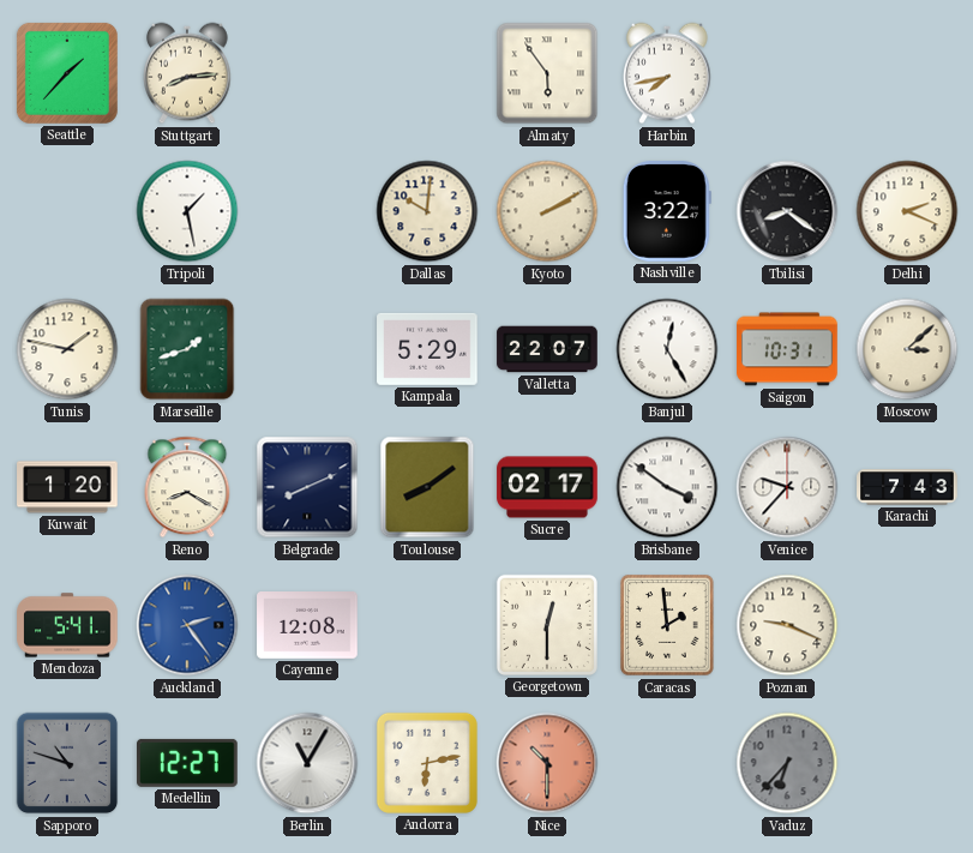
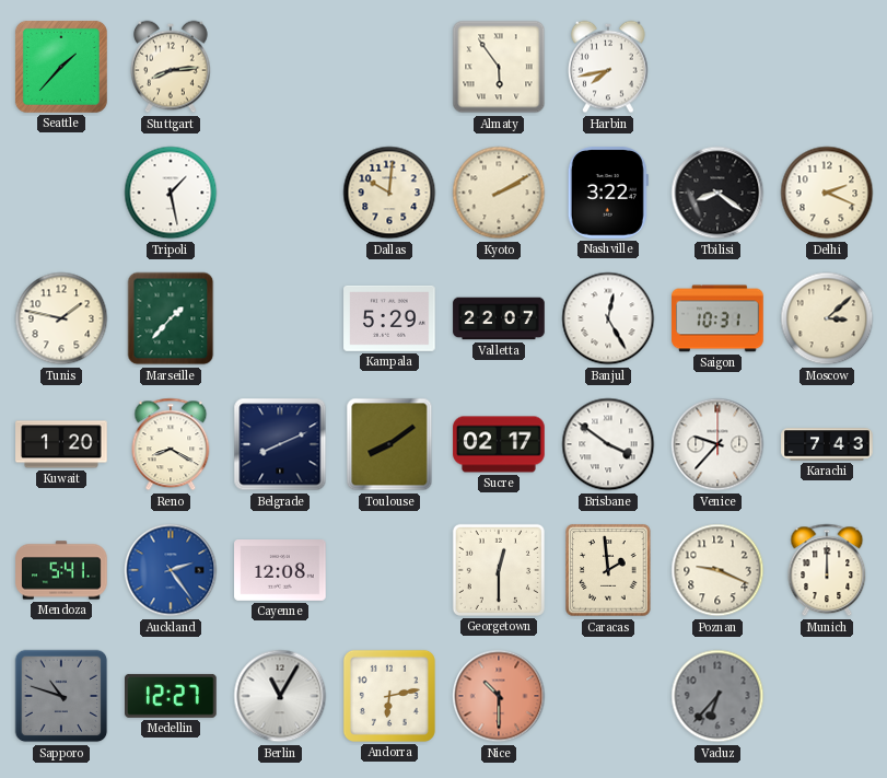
Marseille: 1:42 -> 1:37 (171, 318)
Munich: none -> 12:00 (827, 570)
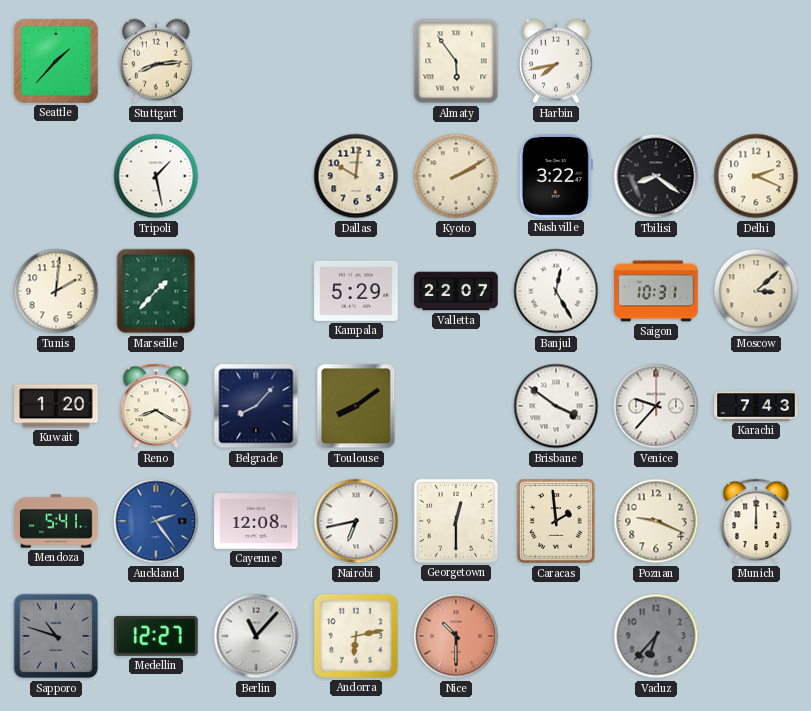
Tunis: 1:47 -> 2:01 (56, 291)
Belgrade: 8:11 -> 8:07 (256, 406)
Sucre: 02:17 -> none (499, 444)
Nairobi: none -> 6:43 (356, 521)
Berlin: 11:05 -> 11:07 (256, 636)
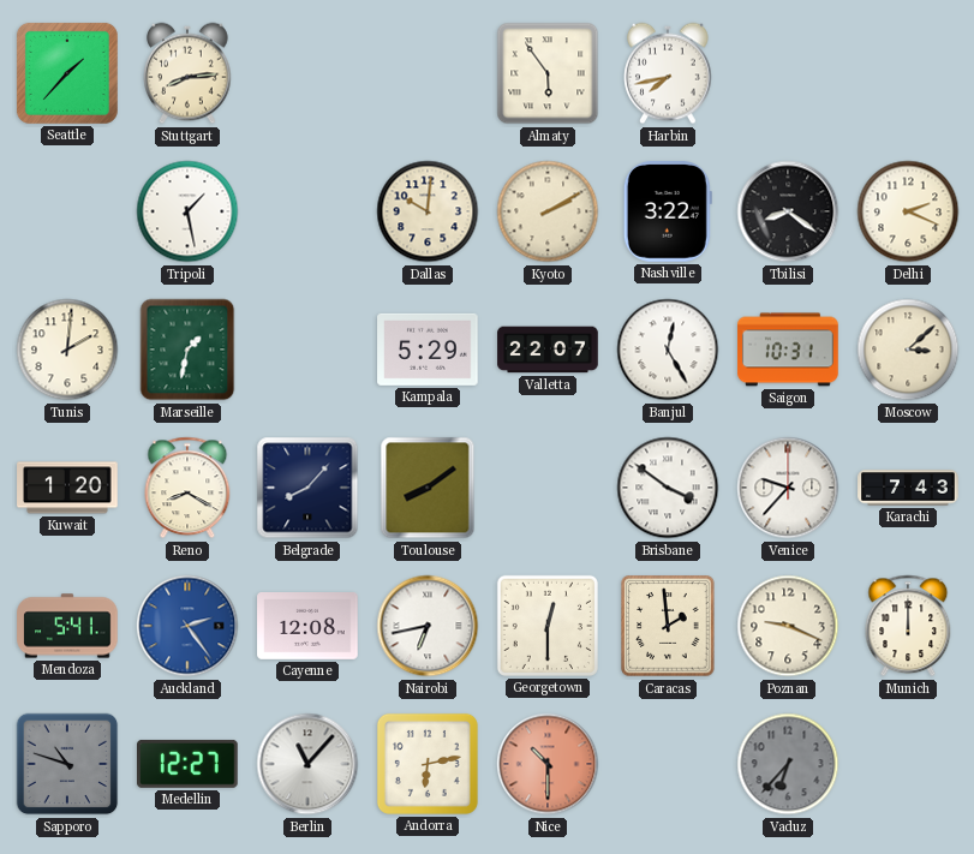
Marseille: 1:37 -> 1:32 (187, 350)
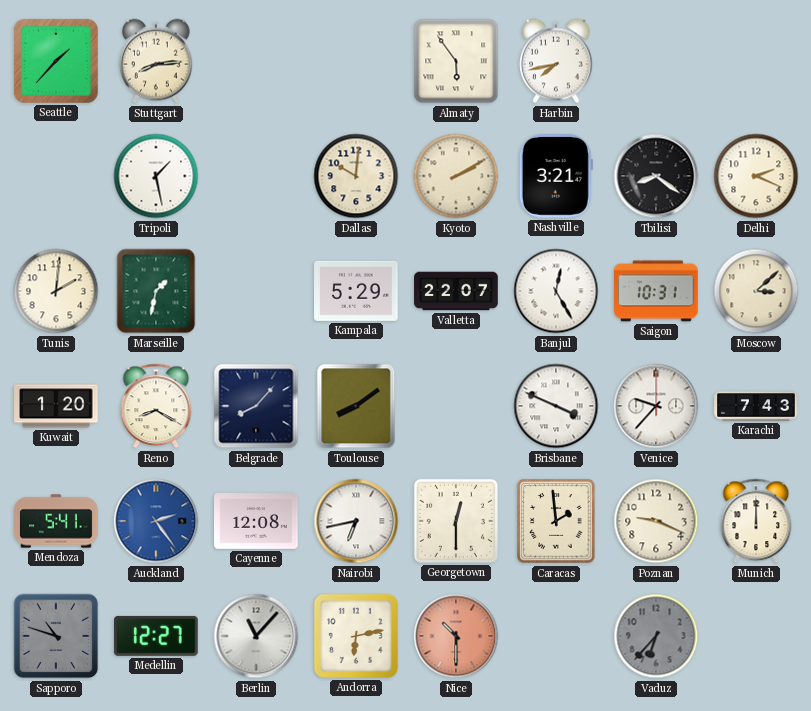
Nashville: 3:22 -> 3:21 (556, 176)
Brisbane: 3:51 -> 3:49 (556, 406)
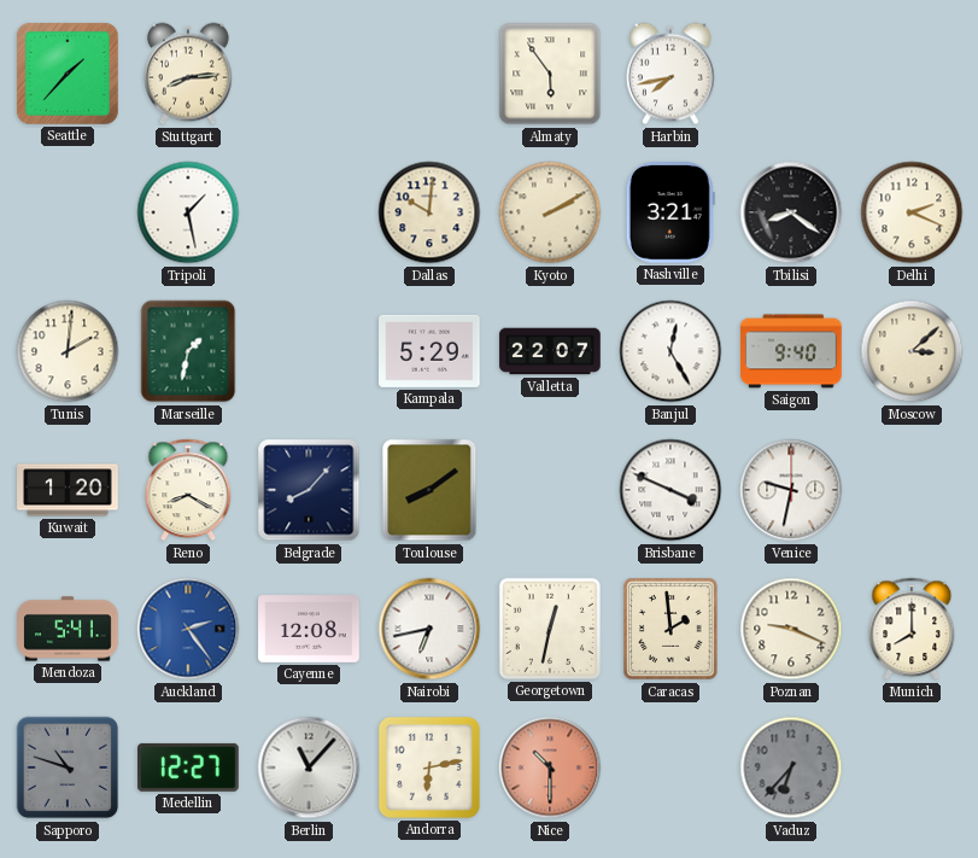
Saigon: 10:31 -> 9:40 (791, 351)
Venice: 9:37 -> 9:32 (791, 490)
Karachi: 7:43 -> none (756, 406)
Georgetown: 12:30 -> 12:32 (550, 629)
Munich: 12:00 -> 8:00 (912, 629)
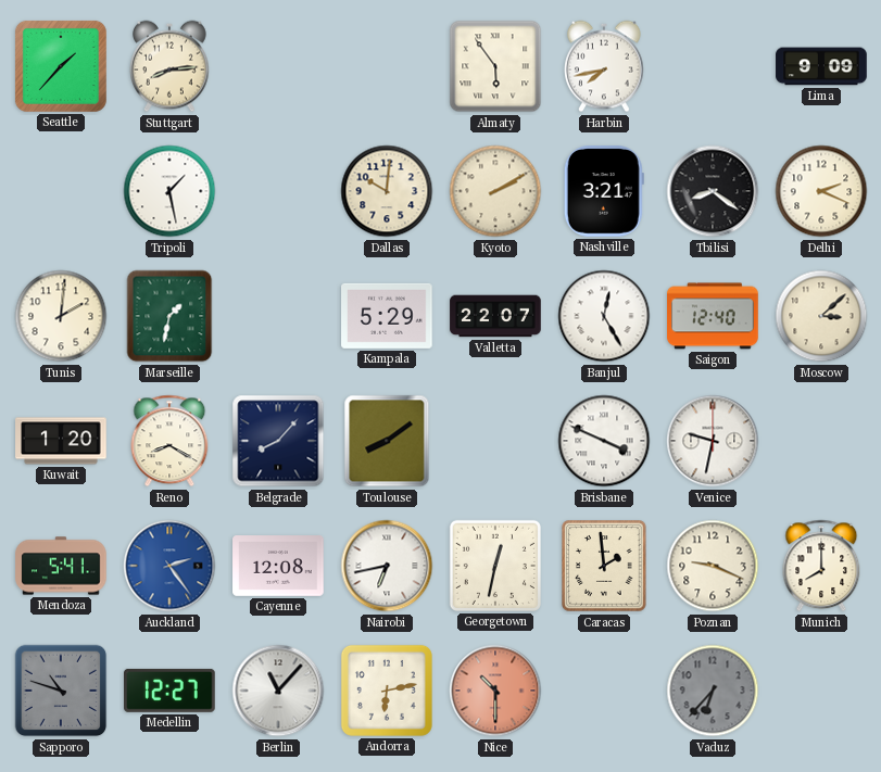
Lima: none -> 9:09 (821, 66)
Saigon: 9:40 -> 12:40 (713, 316)
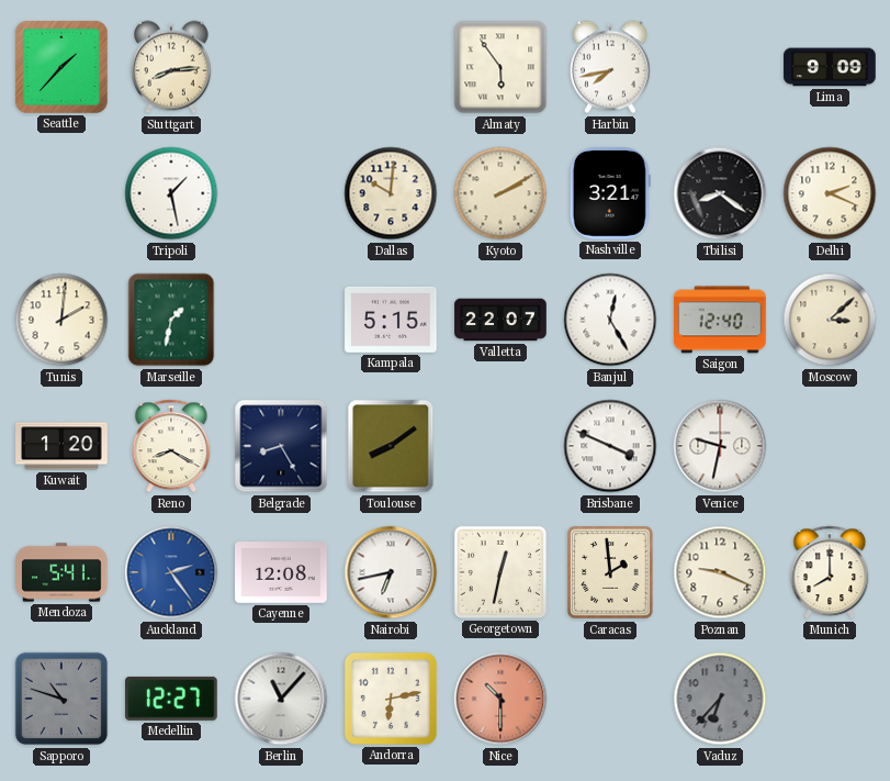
Kampala: 5:29 -> 5:15 (391, 320)
Belgrade: 8:07 -> 8:25 (281, 446)
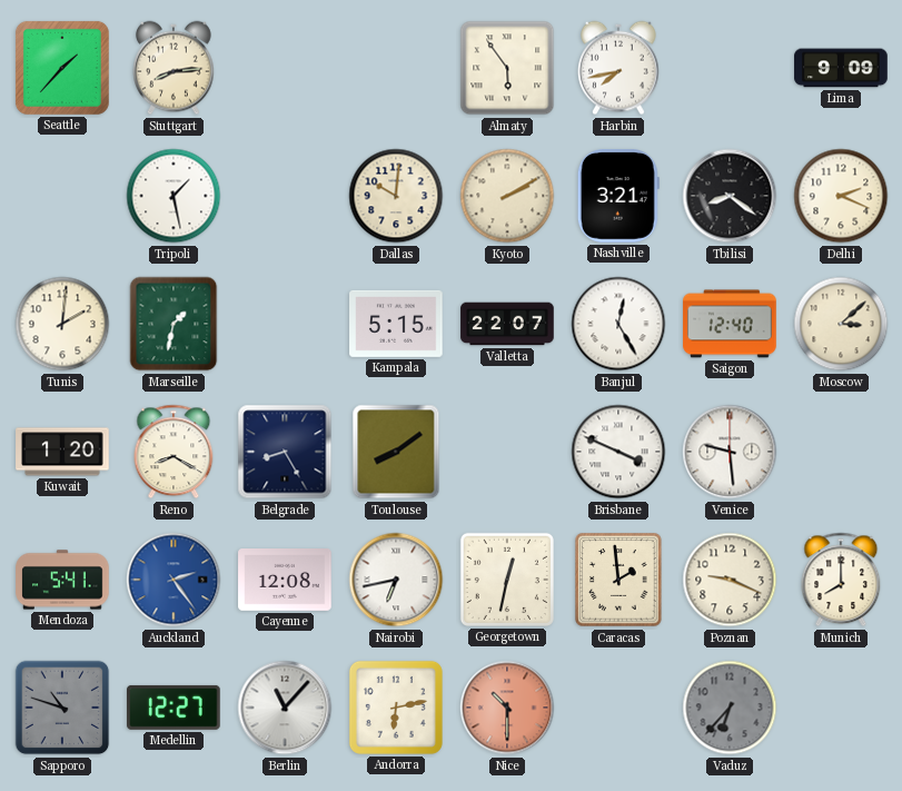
Venice: 9:32 -> 9:29 (730, 452)
